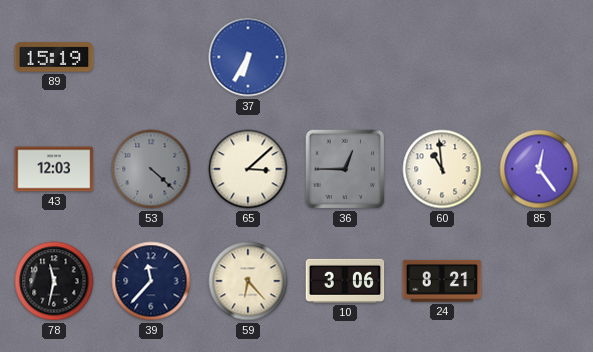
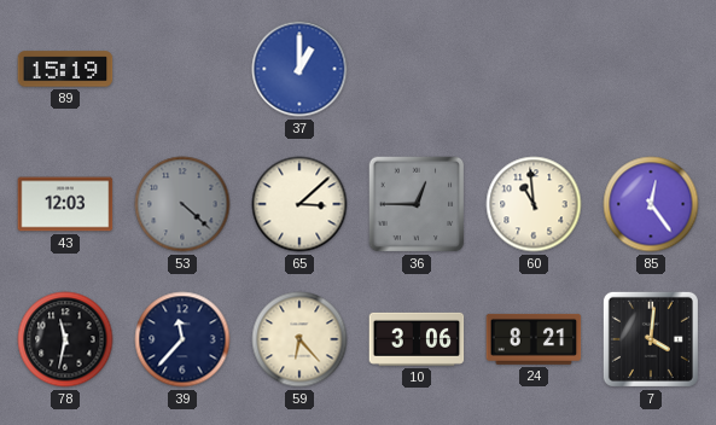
37: 6:35 -> 1:00 (299, 69)
7: none -> 4:01 (651, 339)
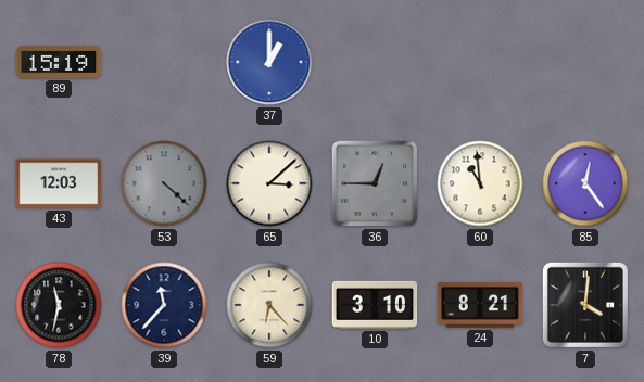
10: 3:06 -> 3:10 (375, 305)
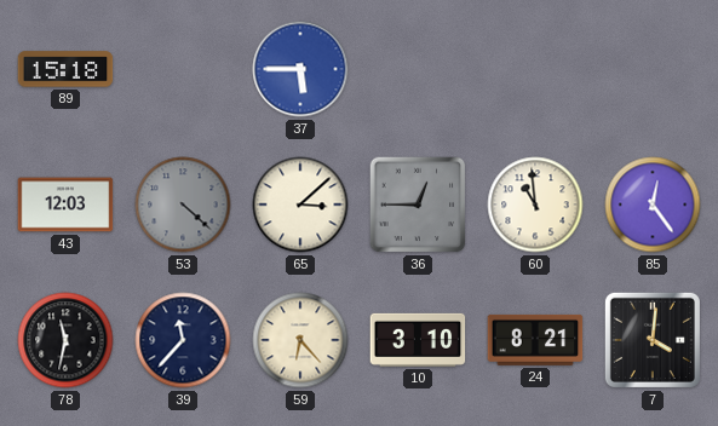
89: 15:19 -> 15:18 (65, 69)
37: 1:00 -> 5:45 (300, 69)
